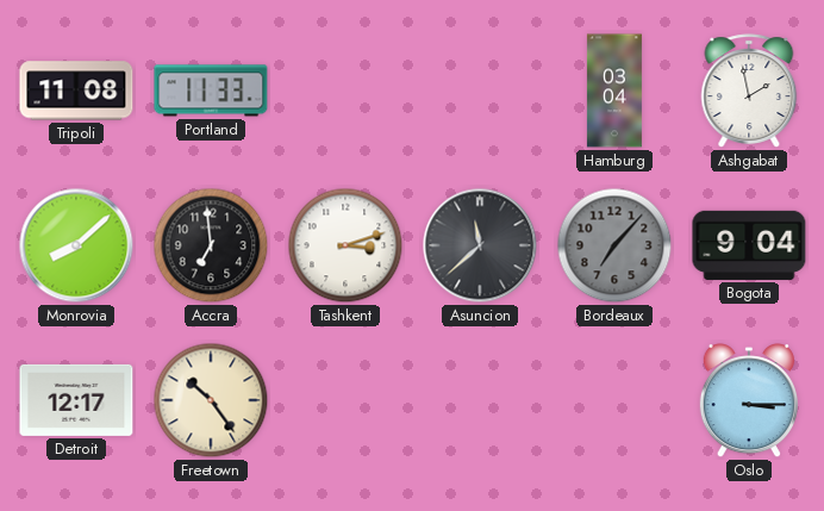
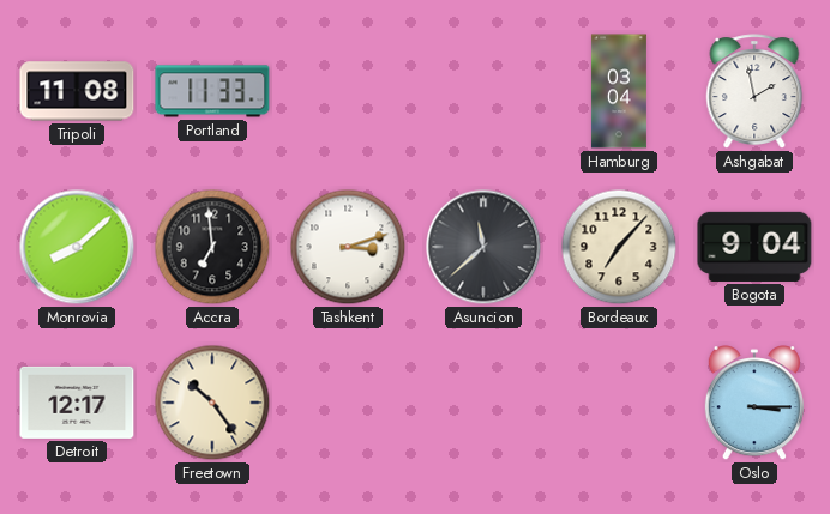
Bordeaux dial: grey -> cream (619, 247)
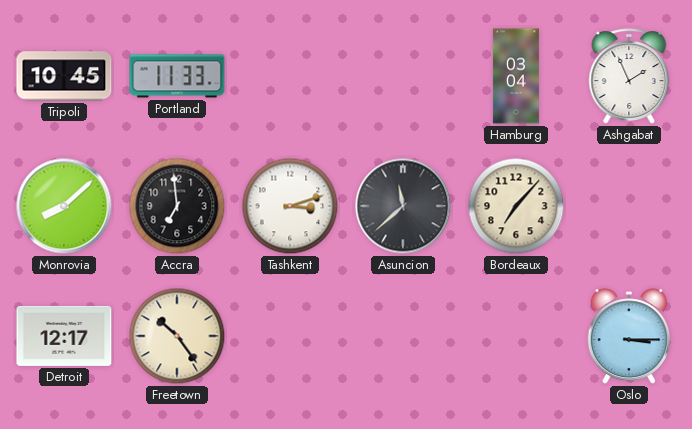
Tripoli: 11:08 -> 10:45 (64, 76)
Ashgabat: 1:58 -> 1:56 (629, 76)
Bogota: 9:04 -> none (754, 247)
